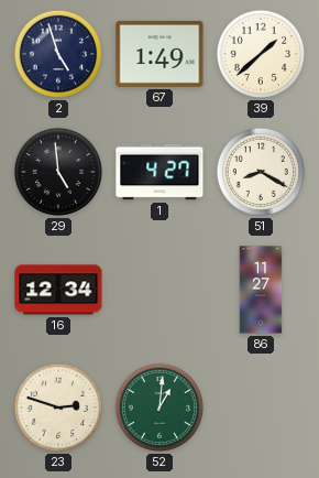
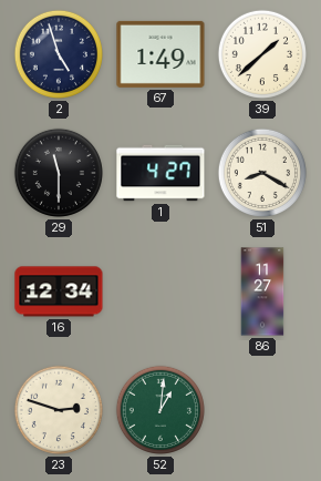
29: 4:59 -> 11:30 (59, 173)
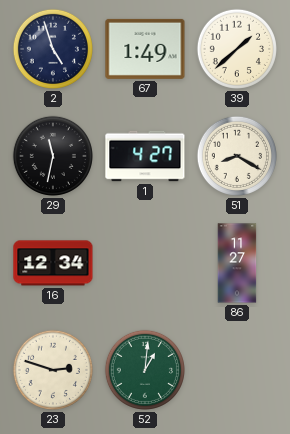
29: 11:30 -> 11:32 (53, 156)
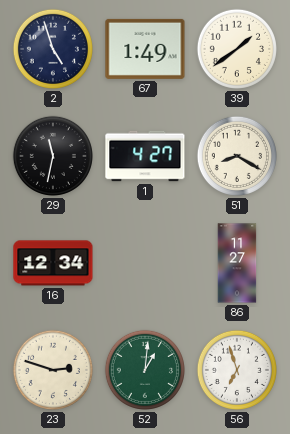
39: 1:38 -> 1:39 (237, 49)
56: none -> 6:57 (237, 370)
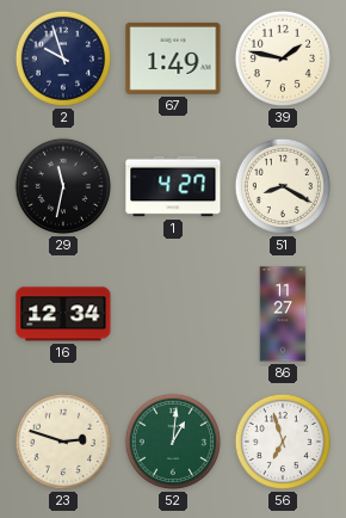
2: 4:57 -> 9:57 (63, 58)
39: 1:39 -> 1:47 (283, 58)
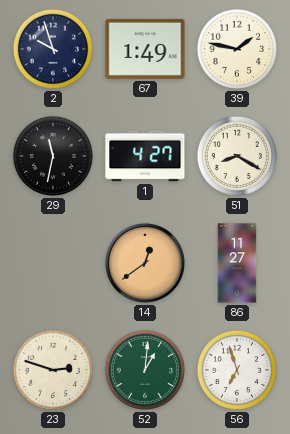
16: 12:34 -> none (63, 314)
14: none -> 12:39 (145, 263)
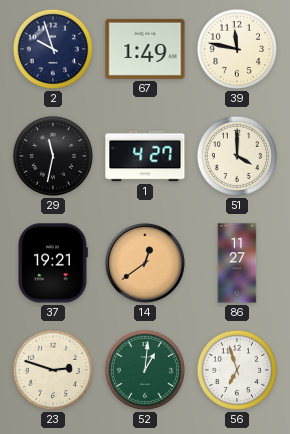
39: 1:47 -> 11:47 (237, 49)
51: 8:20 -> 4:00 (237, 156)
37: none -> 19:21 (53, 263)
